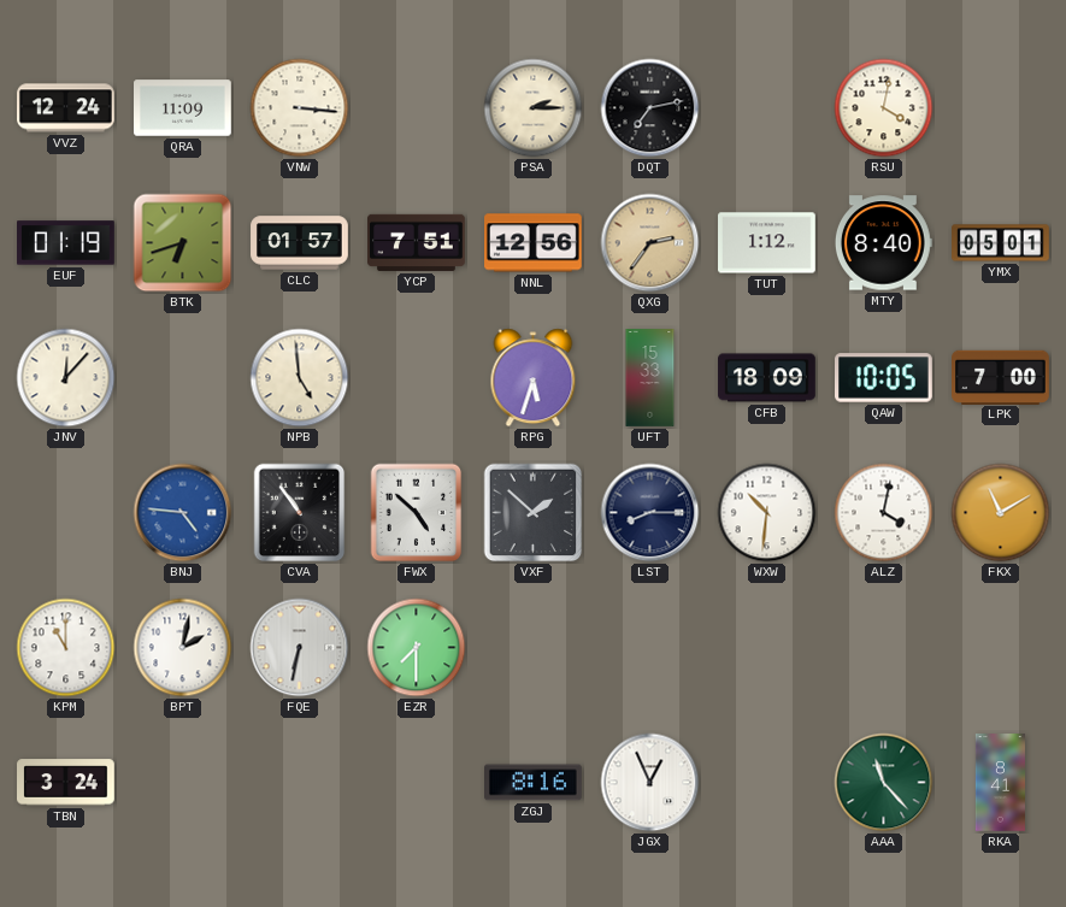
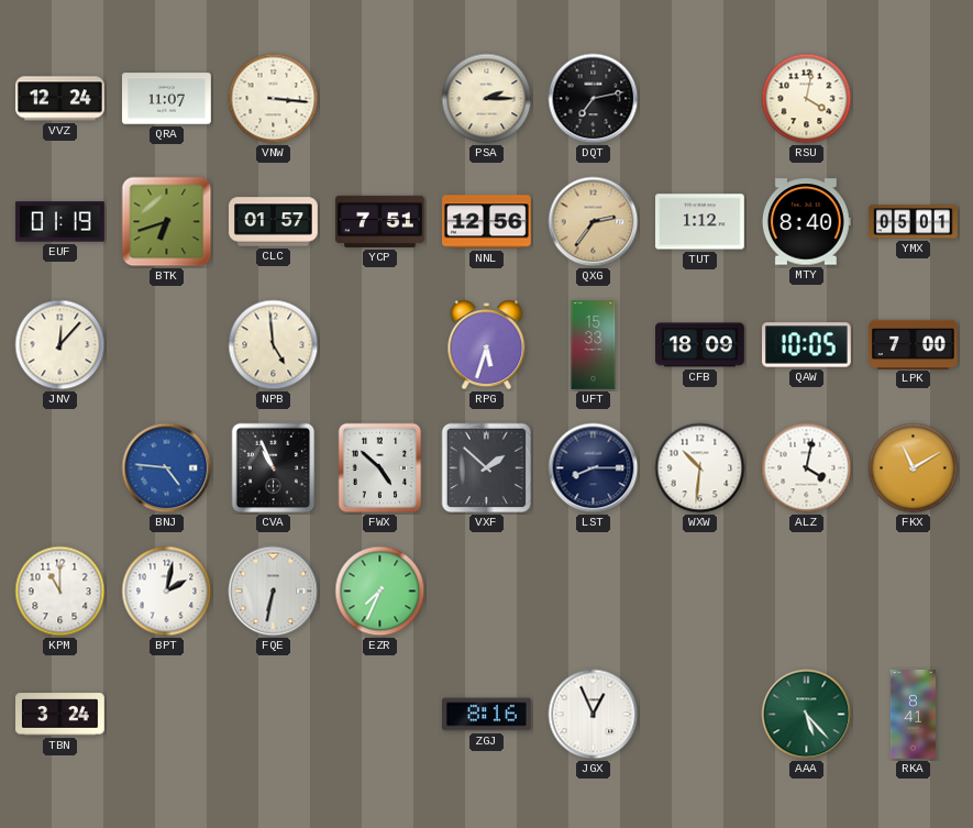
QRA: 11:09 -> 11:07 (167, 99)
CVA: 10:54 -> 10:56 (274, 468)
EZR: 7:30 -> 7:34 (380, 592)
AAA: 11:23 -> 5:23 (807, 715)
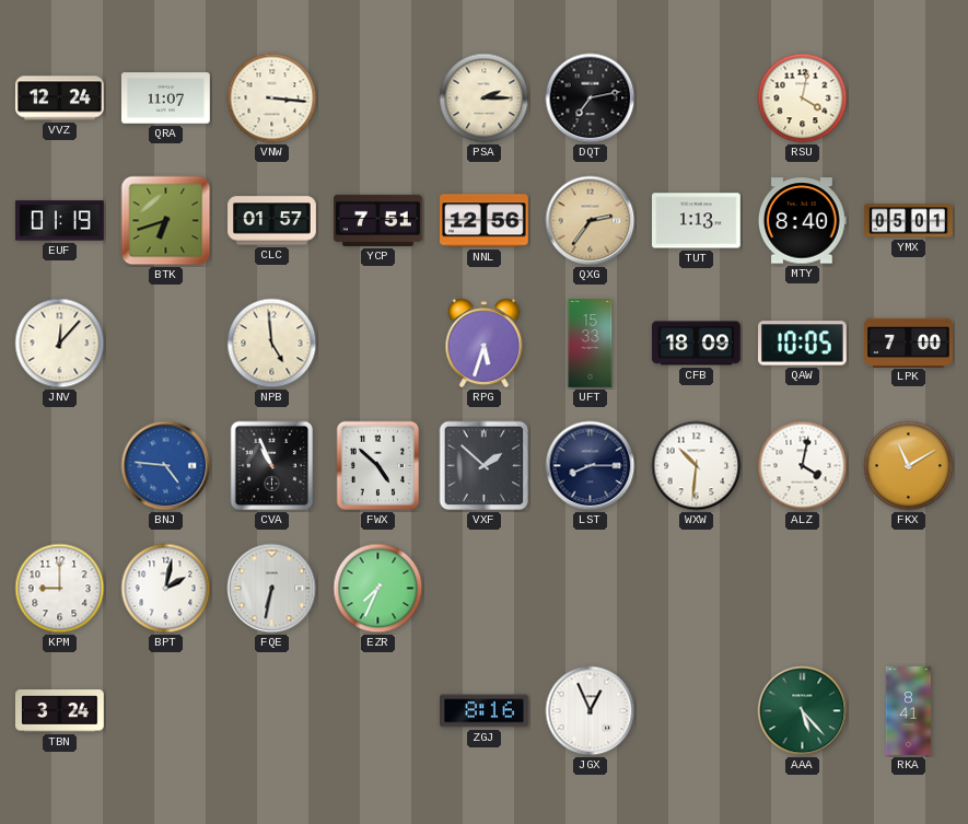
TUT: 1:12 -> 1:13 (697, 221)
KPM: 11:00 -> 9:00 (60, 589)
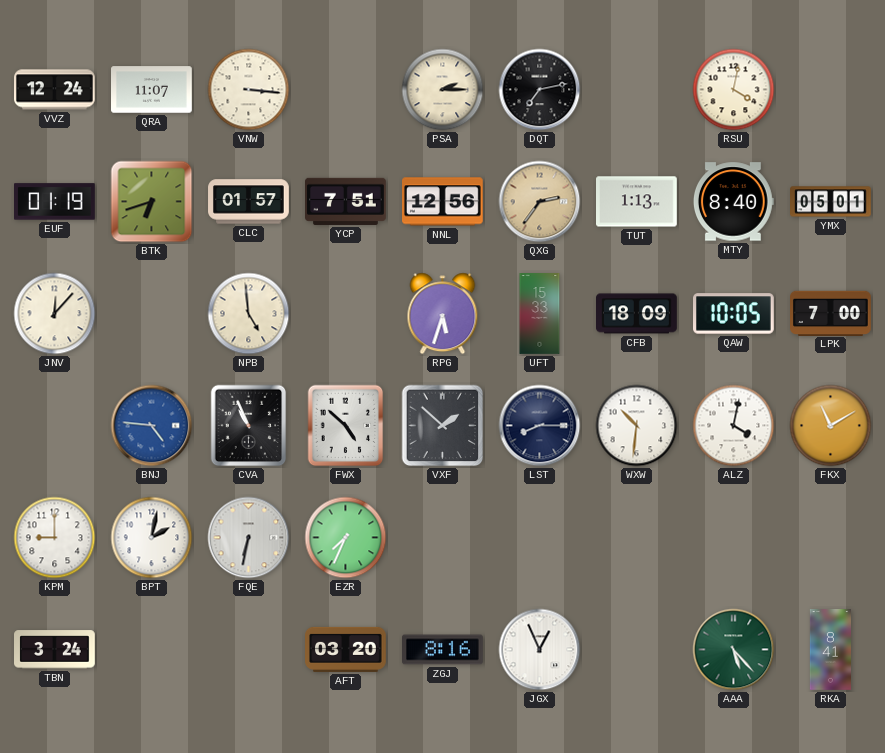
AFT: none -> 03:20 (346, 649)
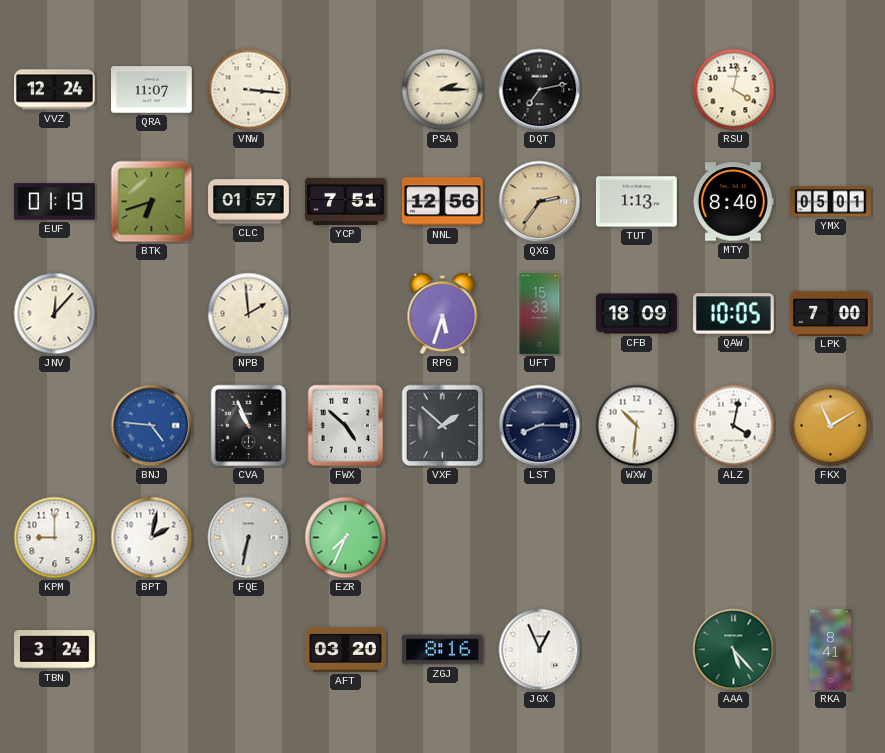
NPB: 4:59 -> 1:59 (249, 314)
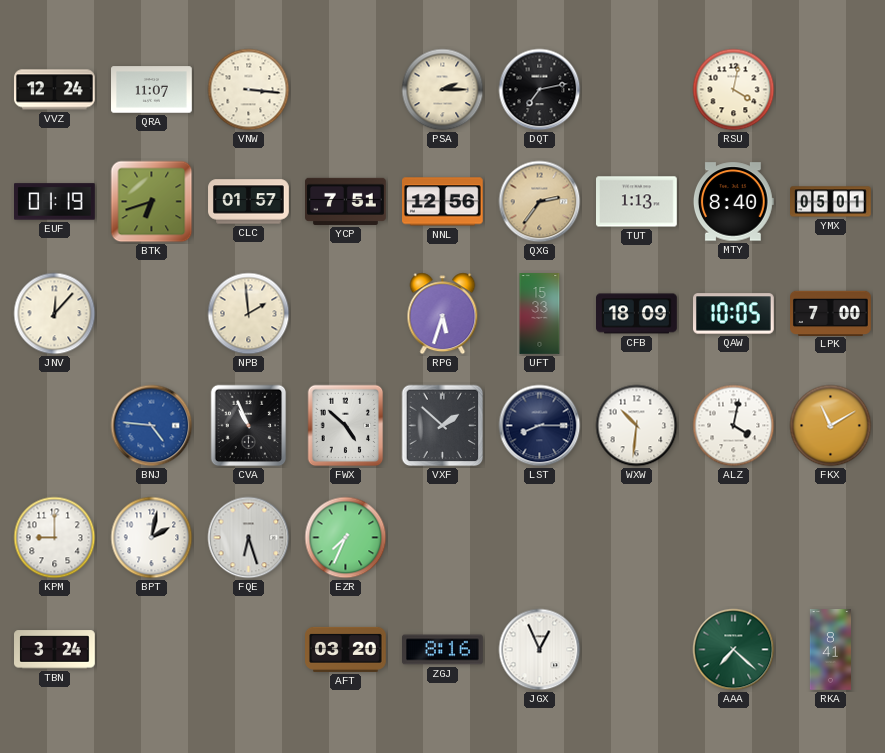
FQE: 6:32 -> 6:27 (249, 538)
AAA: 5:23 -> 7:22 (734, 650)
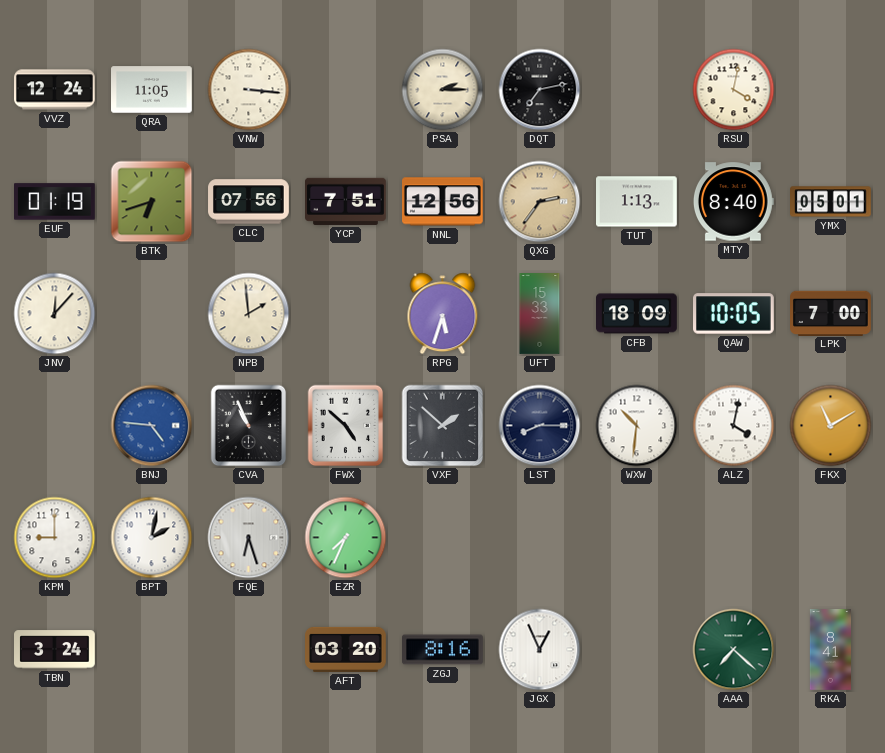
QRA: 11:07 -> 11:05 (152, 90)
CLC: 01:57 -> 07:56 (249, 202)
